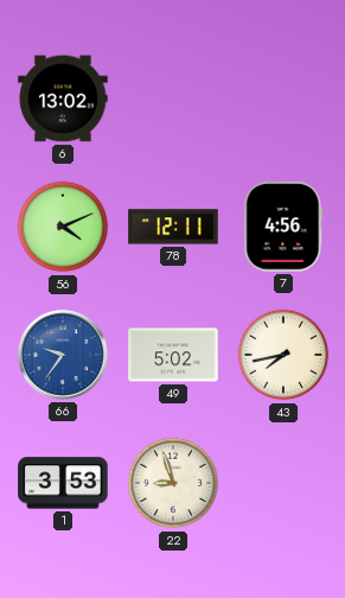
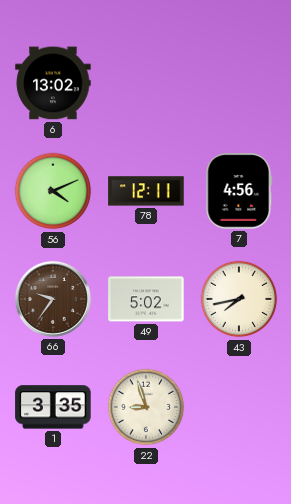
66 dial: blue -> brown (53, 299)
1: 3:53 -> 3:35 (53, 407)
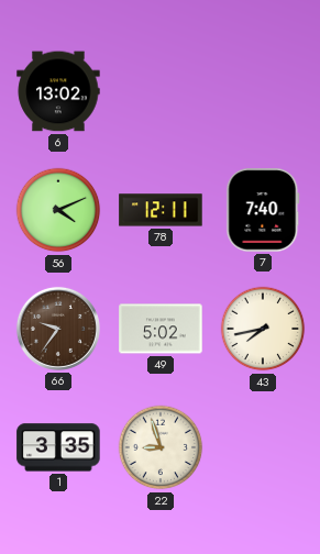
7: 4:56 -> 7:40 (263, 210)
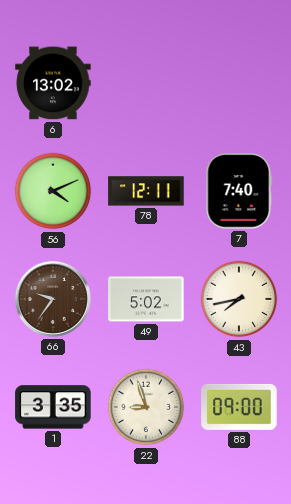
88: none -> 09:00 (239, 407)
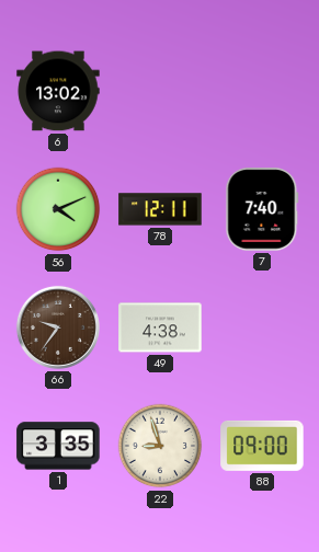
49: 5:02 -> 4:38 (160, 327)
43: 7:43 -> none (239, 299)
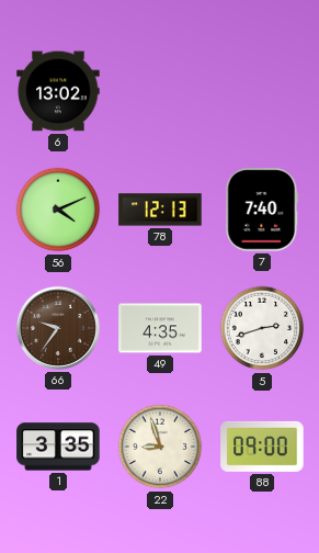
78: 12:11 -> 12:13 (160, 210)
49: 4:38 -> 4:35 (160, 328)
5: none -> 2:42 (262, 328)
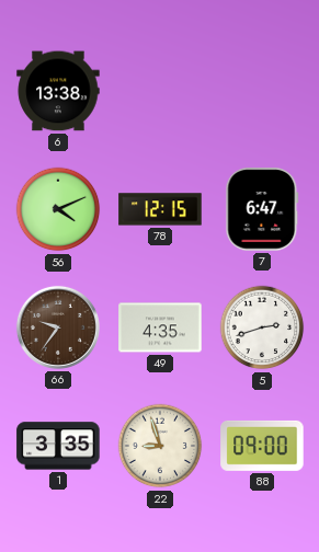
6: 13:02 -> 13:38 (58, 91)
78: 12:13 -> 12:15 (160, 209)
7: 7:40 -> 6:47 (262, 209)
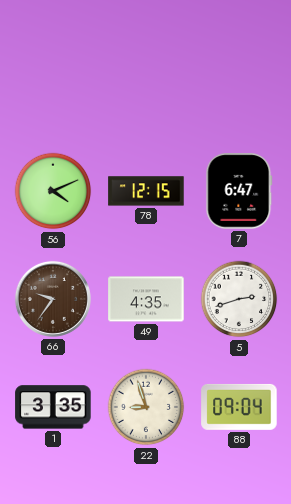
6: 13:38 -> none (58, 91)
88: 09:00 -> 09:04 (239, 407)
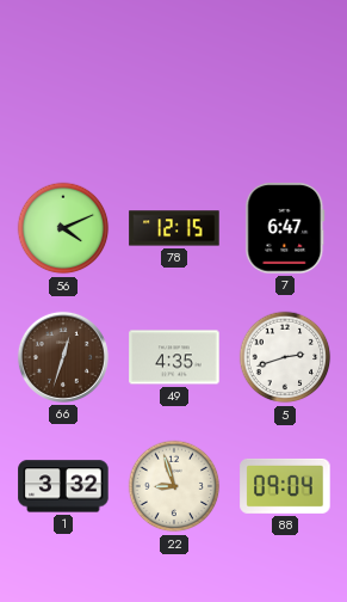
66: 9:36 -> 12:33 (63, 357)
1: 3:35 -> 3:32 (63, 486)
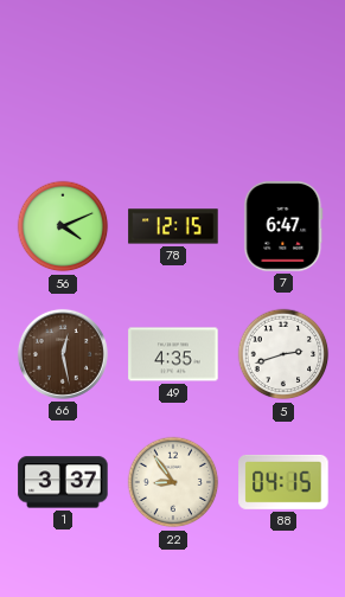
66: 12:33 -> 12:28 (63, 354)
1: 3:32 -> 3:37 (63, 482)
22: 8:57 -> 8:54 (173, 482)
88: 09:04 -> 04:15 (283, 482)
